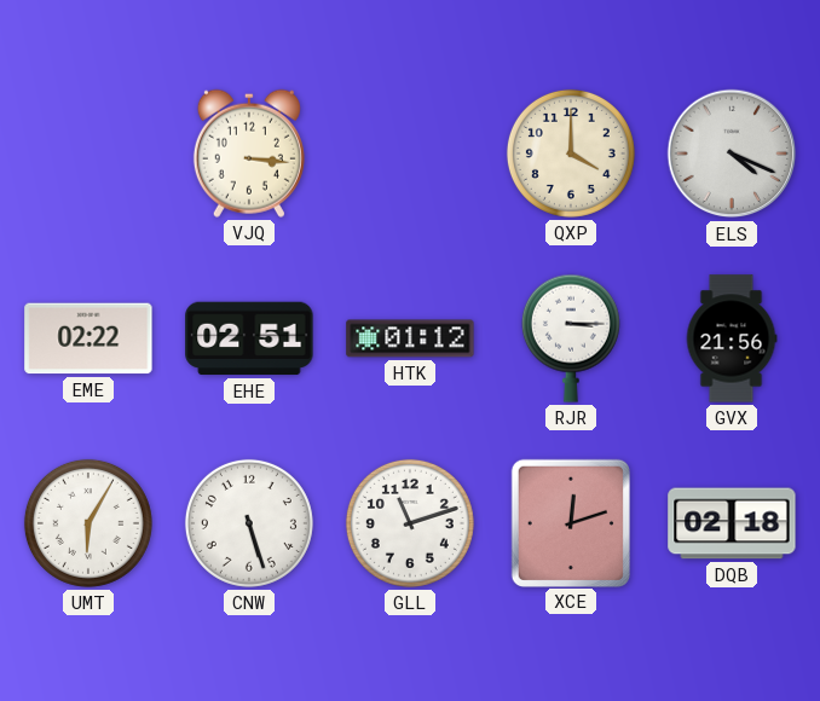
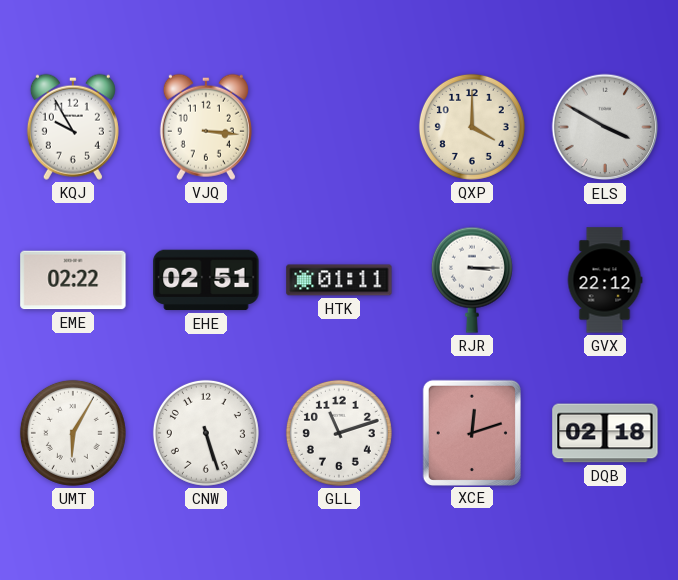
KQJ: none -> 9:55 (73, 127)
ELS: 4:19 -> 3:50 (605, 127)
HTK: 01:12 -> 01:11 (339, 280)
GVX: 21:56 -> 22:12 (605, 280)
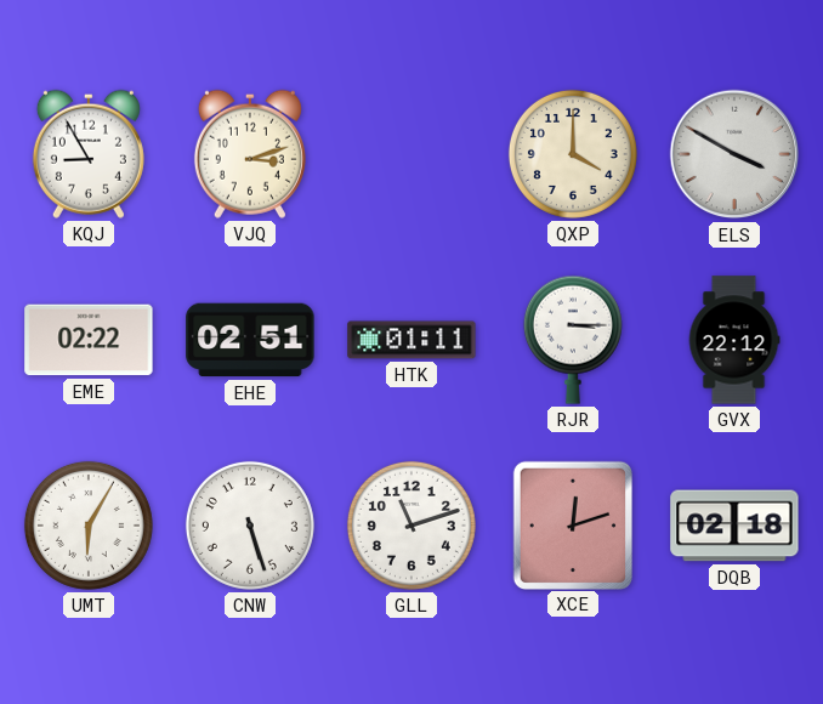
KQJ: 9:55 -> 8:55 (89, 154)
VJQ: 3:16 -> 3:12 (250, 154)
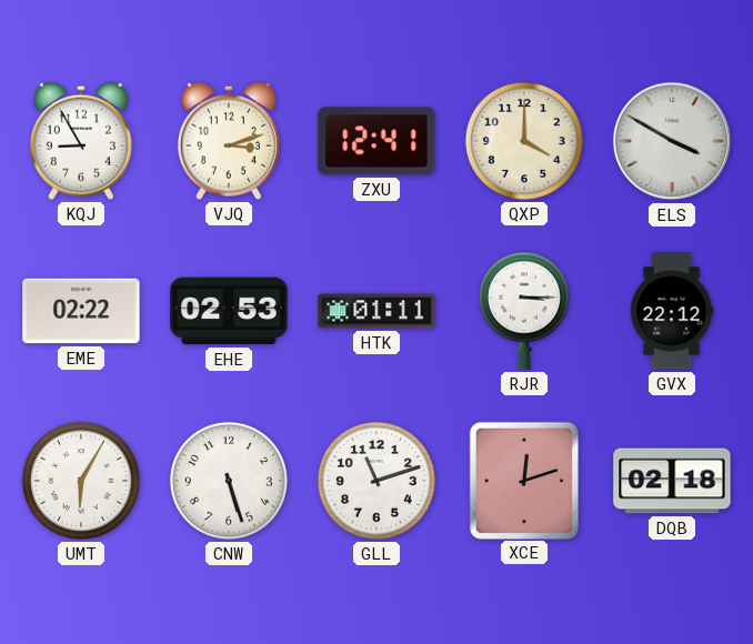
ZXU: none -> 12:41 (376, 141)
EHE: 02:51 -> 02:53 (229, 311)
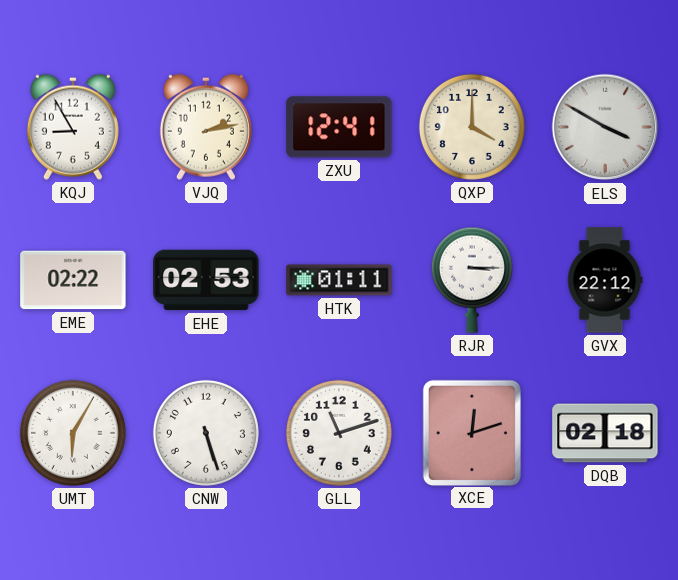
VJQ: 3:12 -> 2:13 (206, 127)
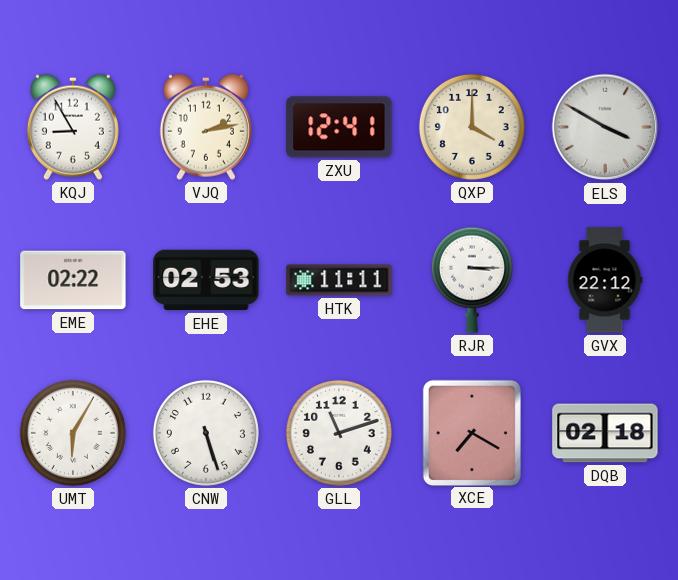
HTK: 01:11 -> 11:11 (339, 280)
XCE: 12:12 -> 7:20 (472, 432)
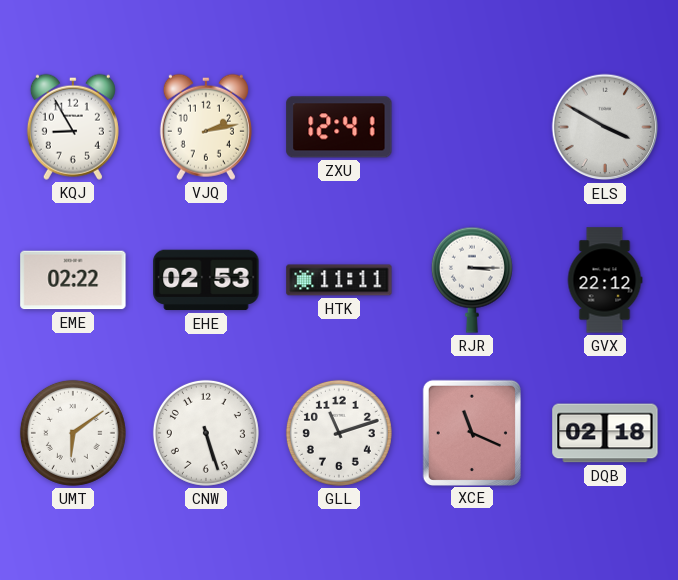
QXP: 4:00 -> none (472, 127)
UMT: 6:05 -> 6:09 (73, 433)
XCE: 7:20 -> 11:19 (472, 432)
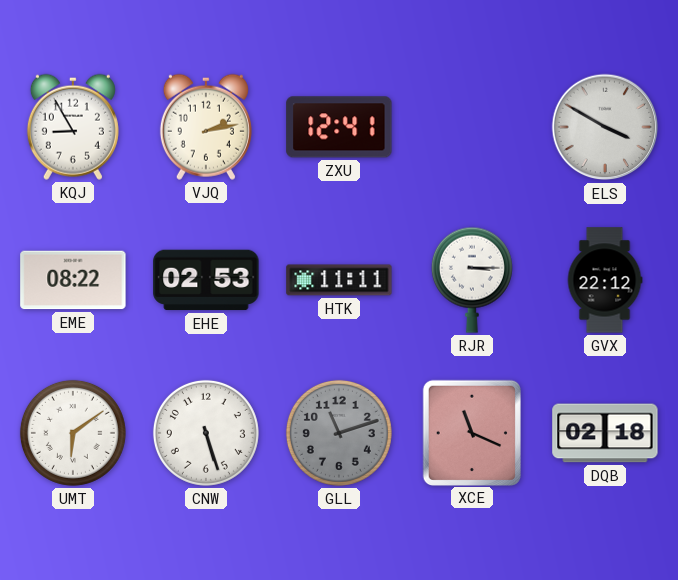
EME: 02:22 -> 08:22 (73, 280)
GLL dial: white -> grey (339, 433)
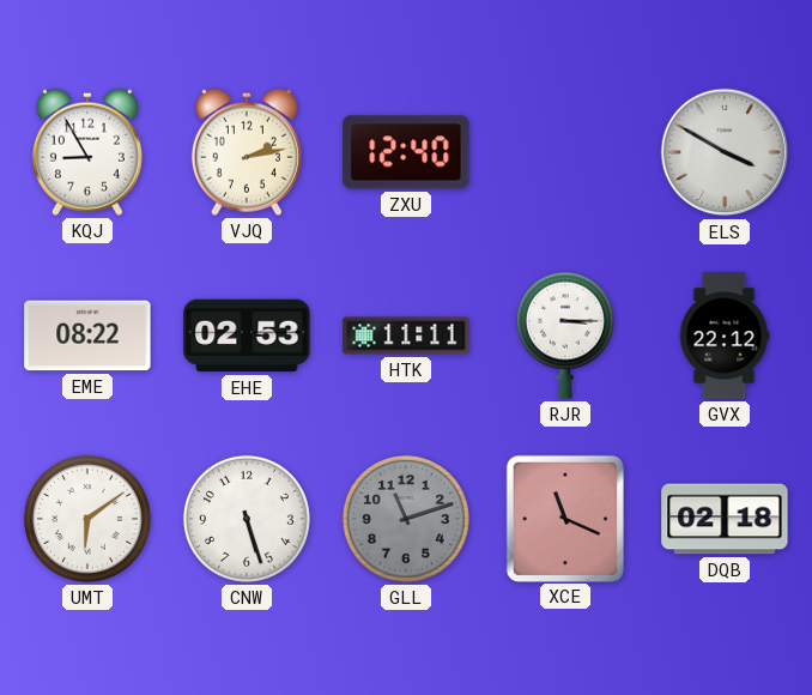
ZXU: 12:41 -> 12:40 (406, 152)
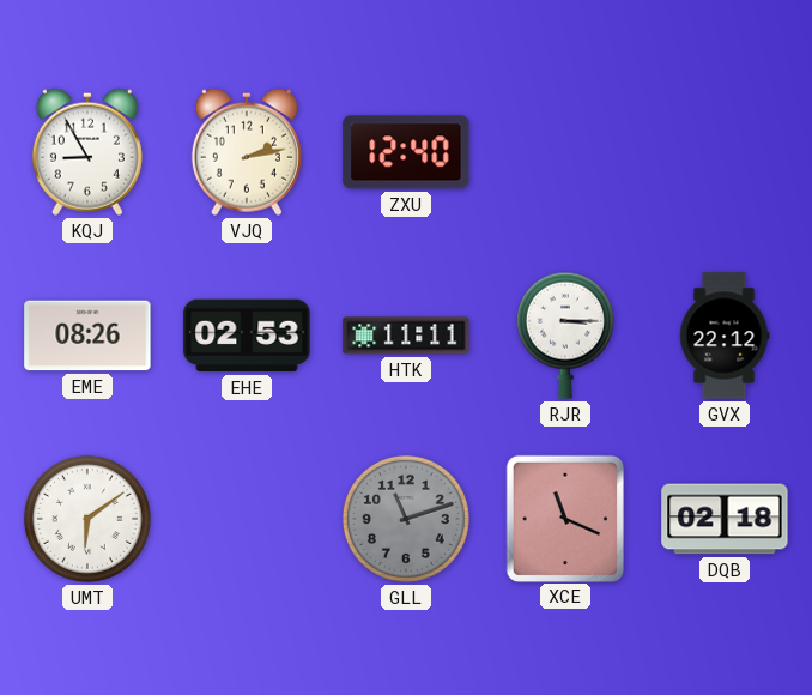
ELS: 3:50 -> none (725, 152)
EME: 08:22 -> 08:26 (87, 336)
CNW: 5:27 -> none (247, 519)
